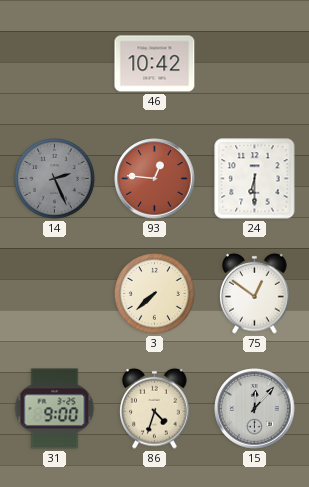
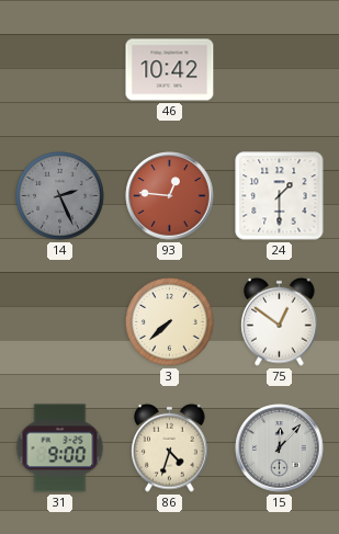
24: 6:30 -> 1:30 (280, 196)
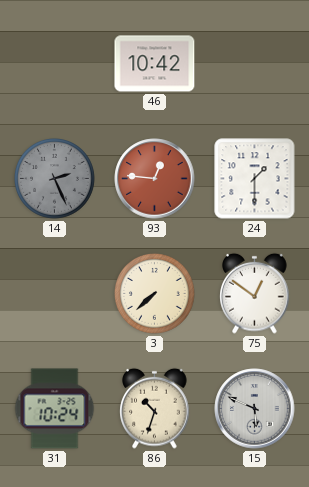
31: 9:00 -> 10:24 (55, 409)
86: 4:33 -> 10:33 (155, 408)
15: 12:07 -> 5:49 (255, 409)
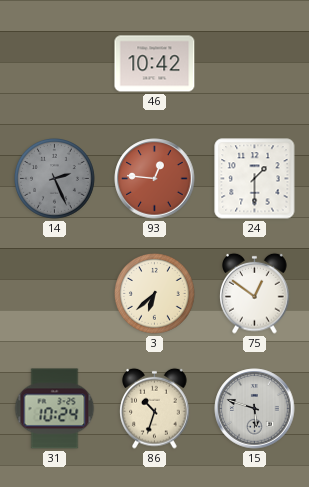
3: 7:38 -> 6:38 (155, 294)
15: 5:49 -> 5:48 (255, 409)
